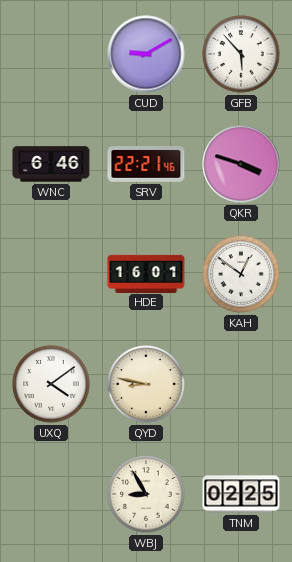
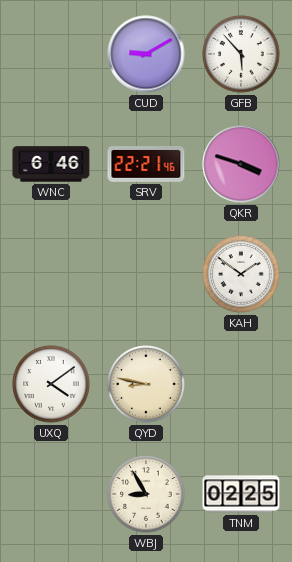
HDE: 16:01 -> none (146, 273)
KAH: 12:51 -> 1:51 (241, 274)
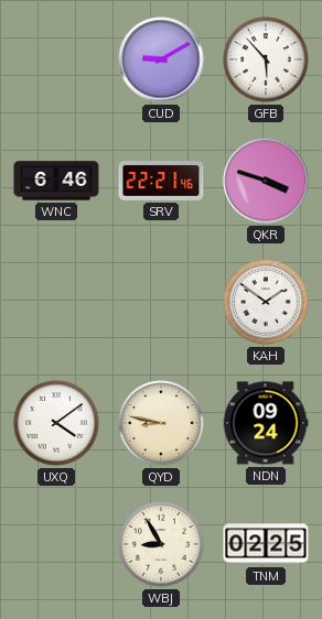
NDN: none -> 09:24 (266, 423)
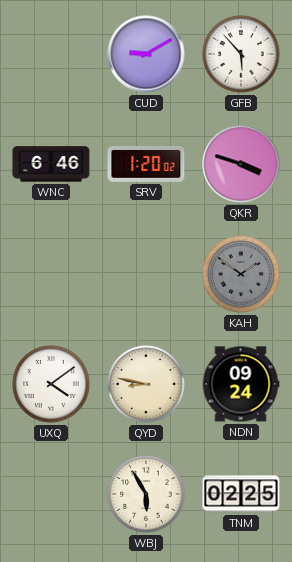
SRV: 22:21 -> 1:20 (146, 165)
KAH dial: white -> grey (241, 274)
WBJ: 8:55 -> 5:55 (146, 494)
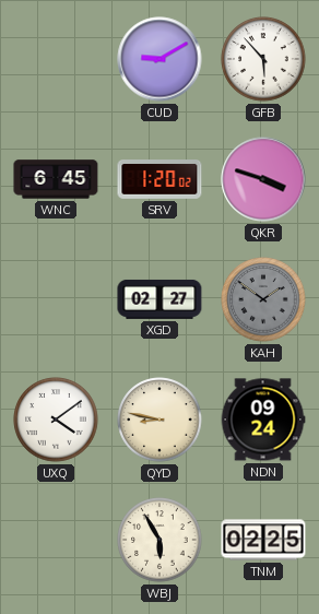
WNC: 6:46 -> 6:45 (56, 179)
XGD: none -> 02:27 (159, 299)
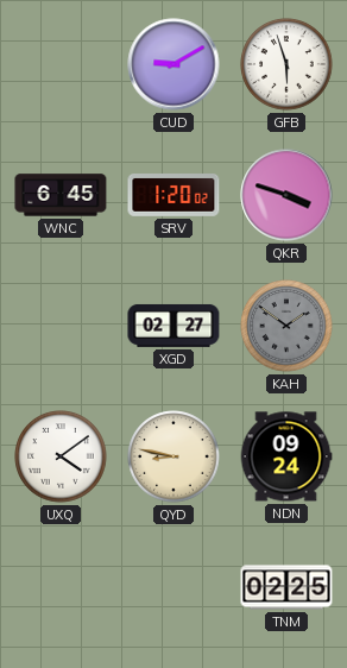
GFB: 5:53 -> 5:57 (286, 64)
WBJ: 5:55 -> none (159, 540)
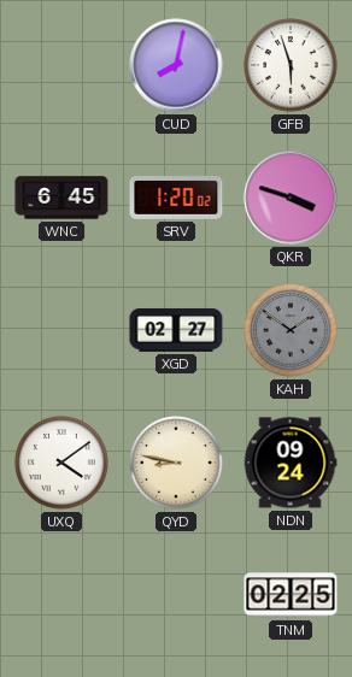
CUD: 9:10 -> 8:02 (176, 65)
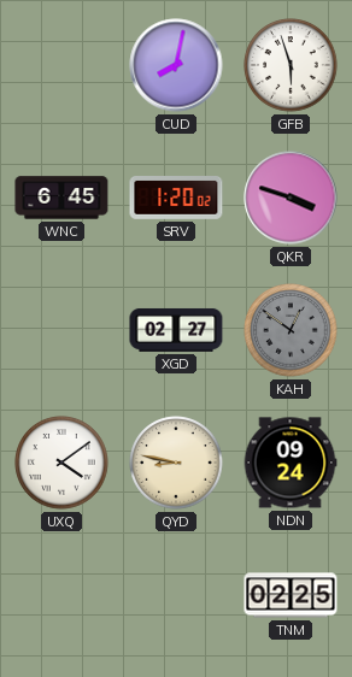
KAH: 1:51 -> 12:51 (291, 330)
